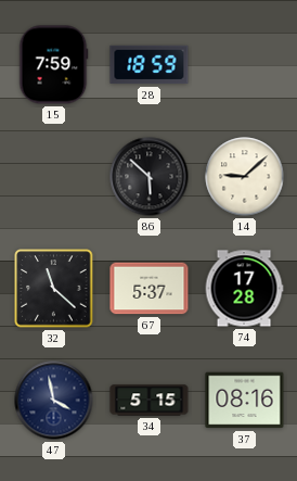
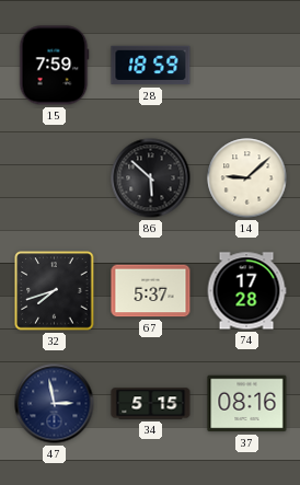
32: 11:22 -> 7:42 (55, 291)
47: 3:58 -> 2:58 (55, 404)
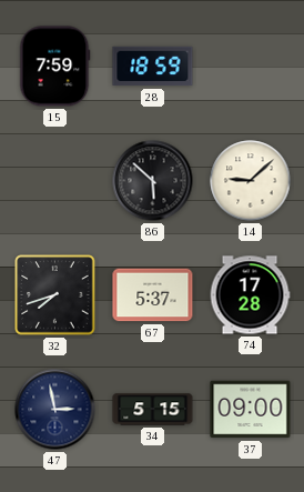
37: 08:16 -> 09:00 (251, 410)
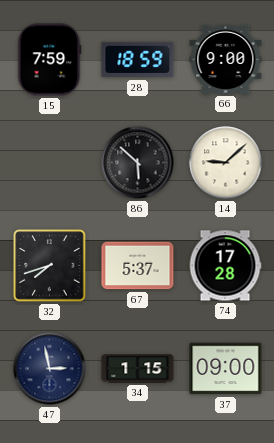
66: none -> 9:00 (226, 59)
34: 5:15 -> 1:15 (138, 369)
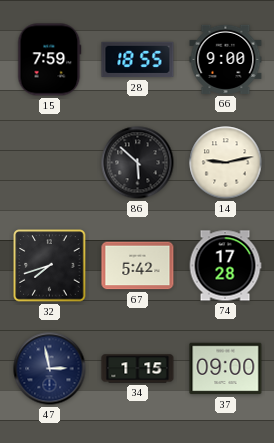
28: 18:59 -> 18:55 (138, 60)
14: 9:08 -> 9:13 (226, 163)
67: 5:37 -> 5:42 (138, 266)
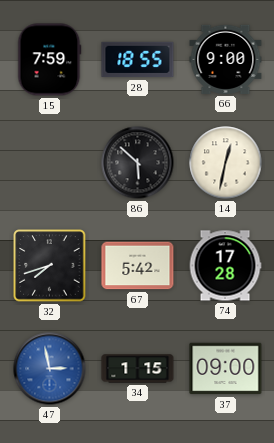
14: 9:13 -> 12:32 (226, 163)
47 dial: navy -> blue (50, 369)
